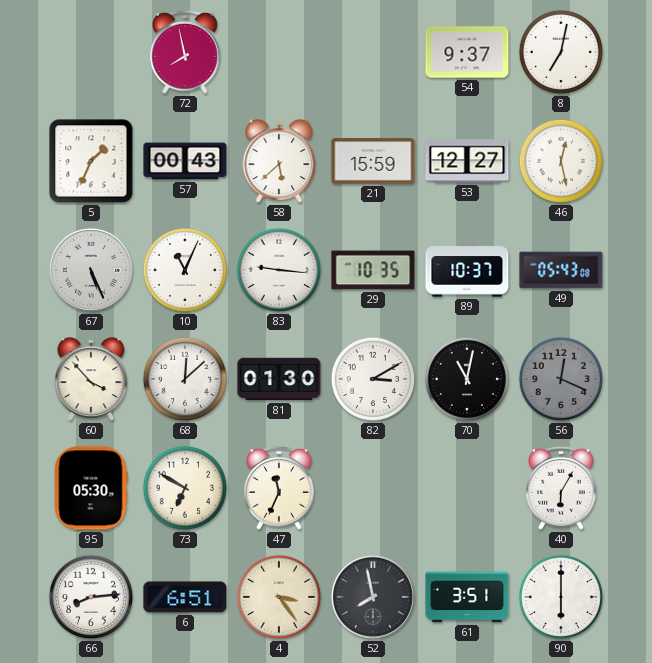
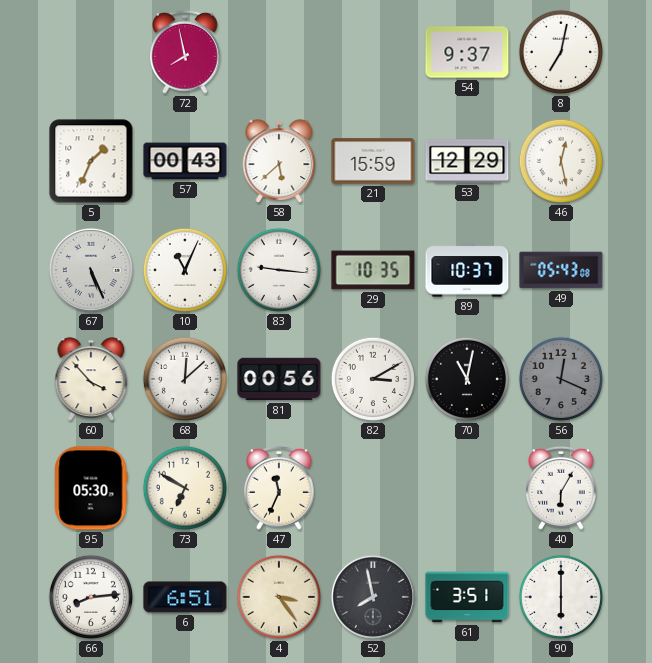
53: 12:27 -> 12:29 (467, 161)
81: 01:30 -> 00:56 (279, 379)
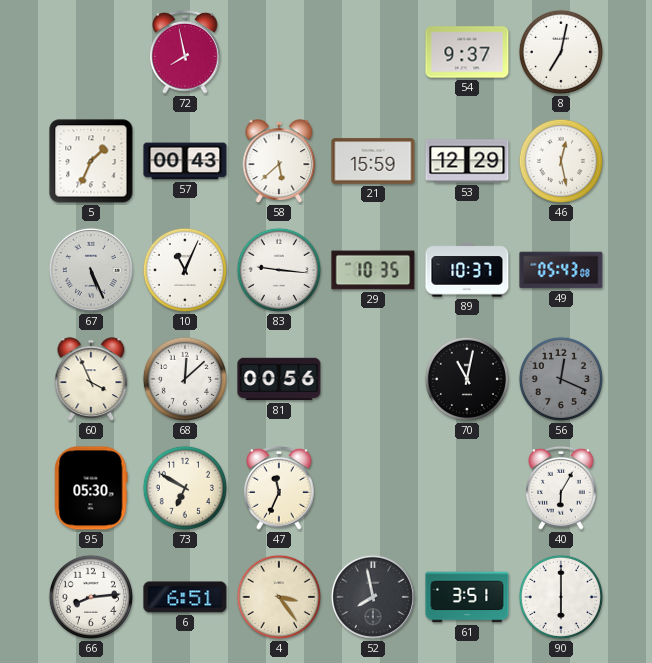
60: 3:53 -> 3:56 (91, 379)
82: 3:10 -> none (373, 379)
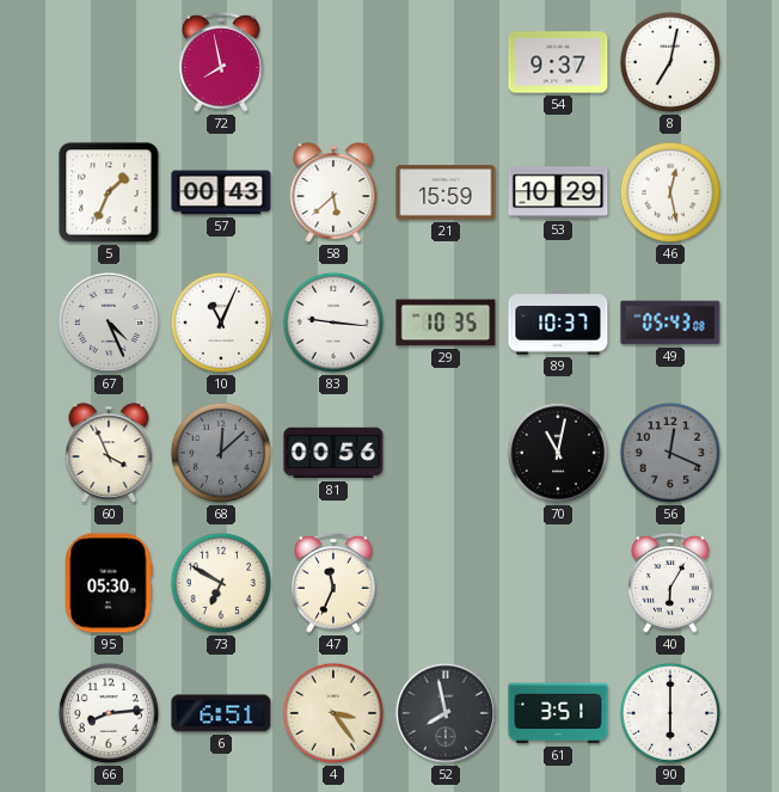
53: 12:29 -> 10:29 (558, 192)
67: 5:26 -> 4:26 (109, 323)
68 dial: white -> grey (221, 453)
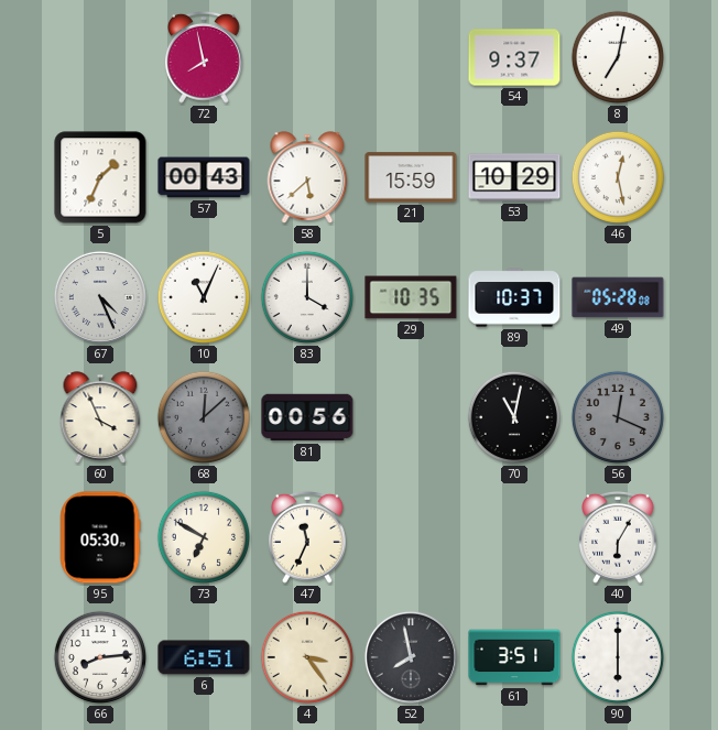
83: 9:16 -> 4:00 (307, 297)
49: 05:43 -> 05:28 (618, 297)
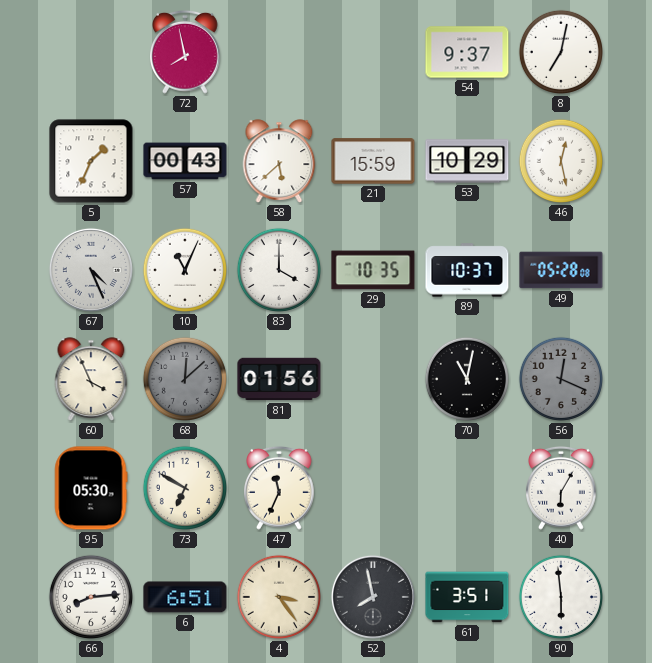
81: 00:56 -> 01:56 (279, 379)
90: 6:00 -> 5:59 (561, 597)
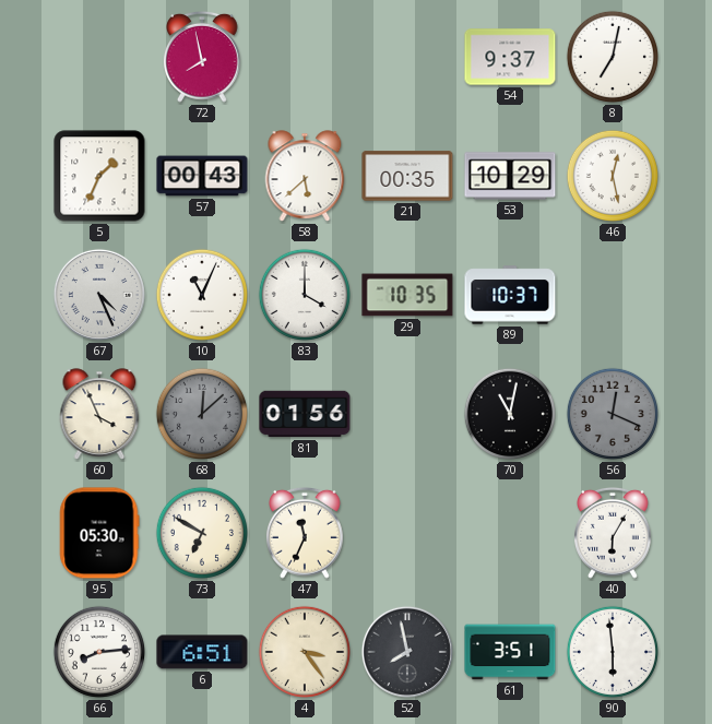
21: 15:59 -> 00:35 (407, 176)
49: 05:28 -> none (561, 270)
